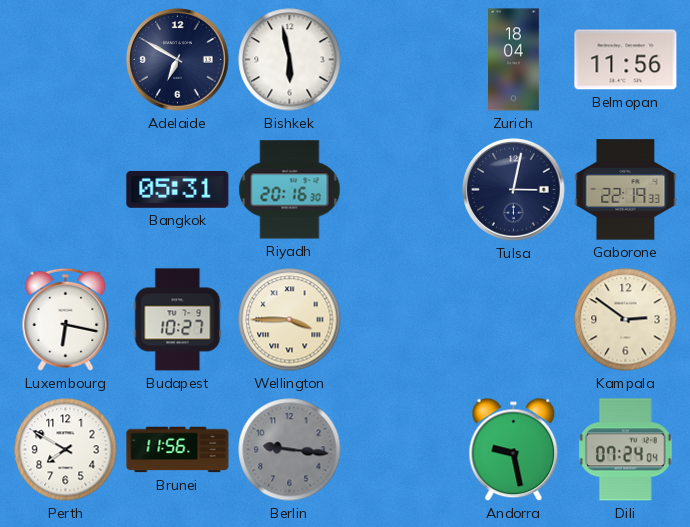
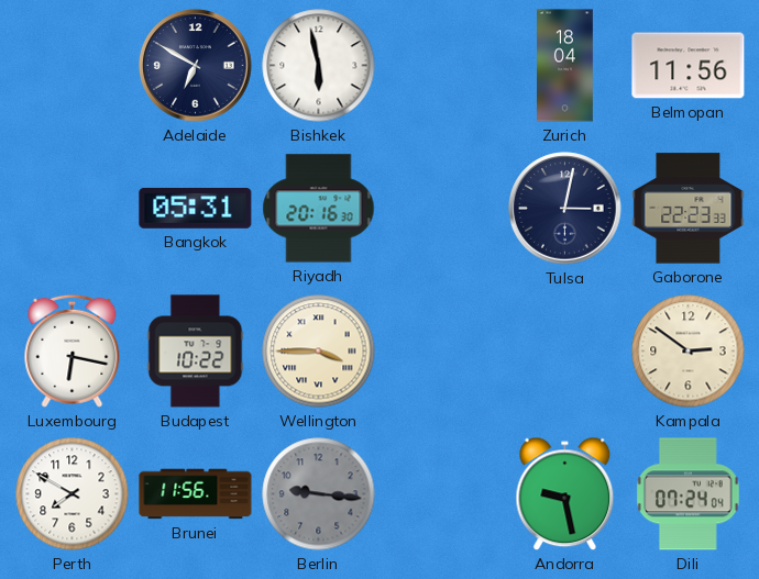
Gaborone: 22:19 -> 22:23 (689, 209)
Budapest: 10:27 -> 10:22 (196, 352)
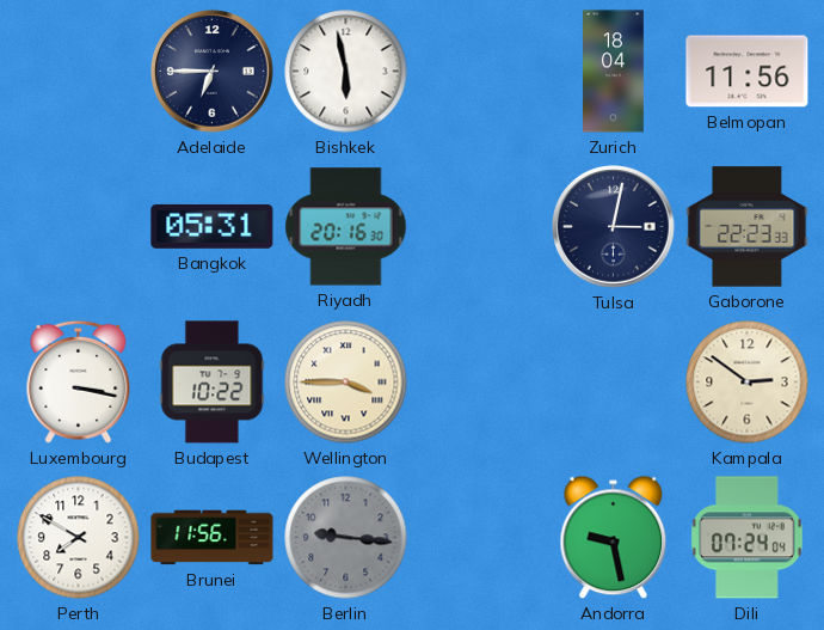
Adelaide: 6:50 -> 6:45 (213, 72)
Luxembourg: 6:17 -> 3:17 (79, 381)
